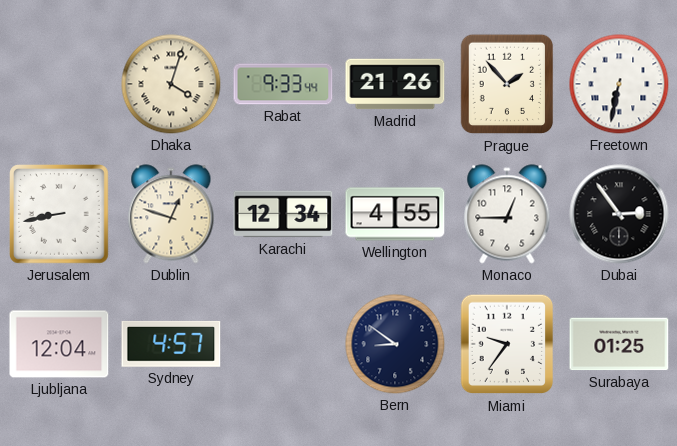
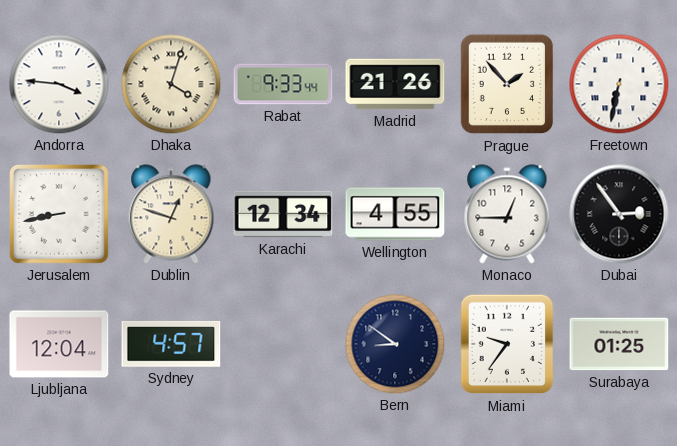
Andorra: none -> 3:46 (59, 84)
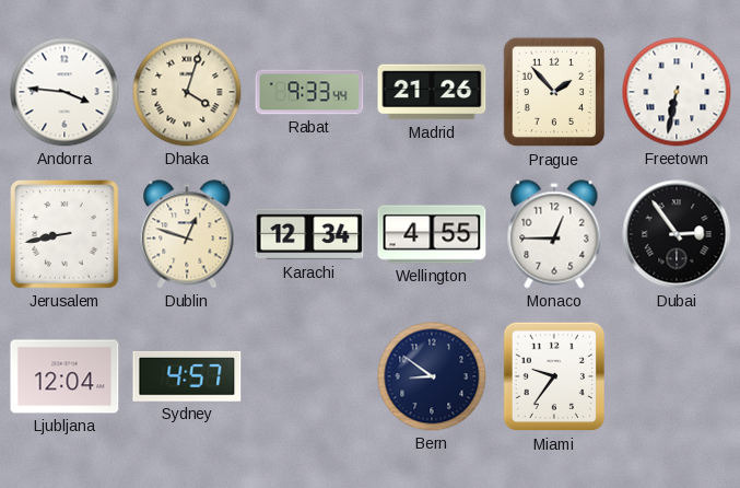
Surabaya: 01:25 -> none (619, 344)
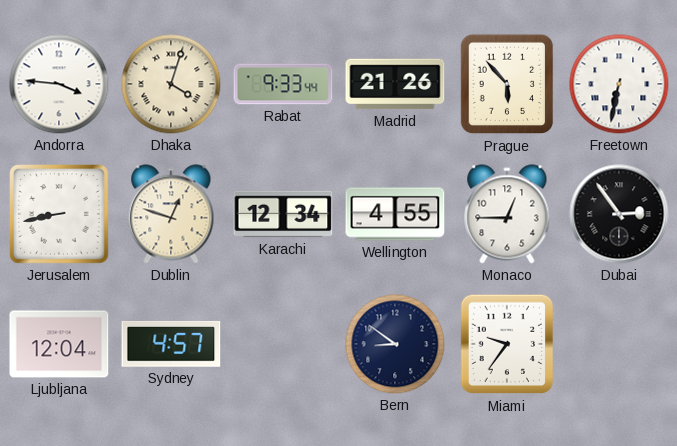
Prague: 1:53 -> 5:53 (507, 84)
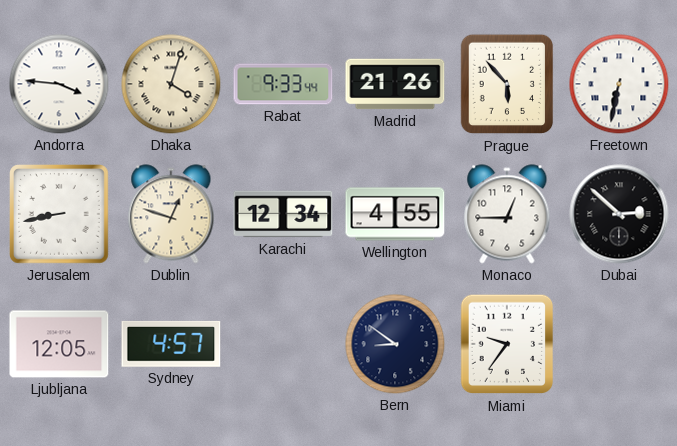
Dubai: 2:54 -> 2:52 (619, 214)
Ljubljana: 12:04 -> 12:05 (59, 344)
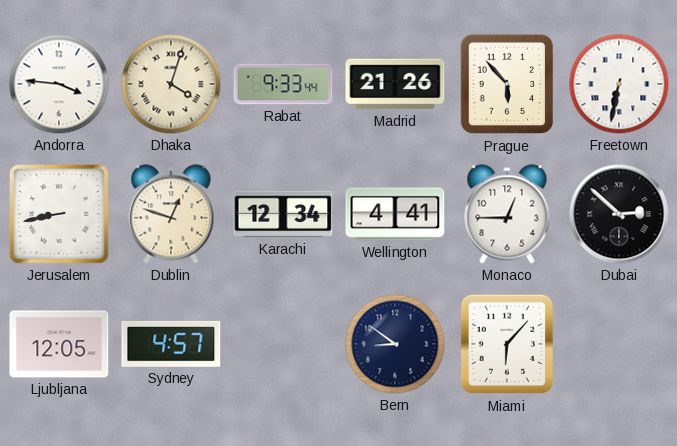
Wellington: 4:55 -> 4:41 (395, 214)
Miami: 9:36 -> 6:07 (507, 344)
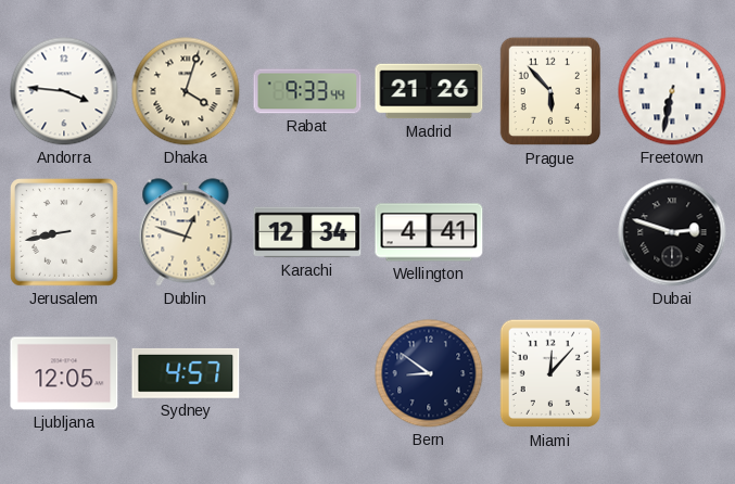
Monaco: 12:45 -> none (507, 214)
Dubai: 2:52 -> 2:48 (672, 232)
Miami: 6:07 -> 12:07 (550, 373)
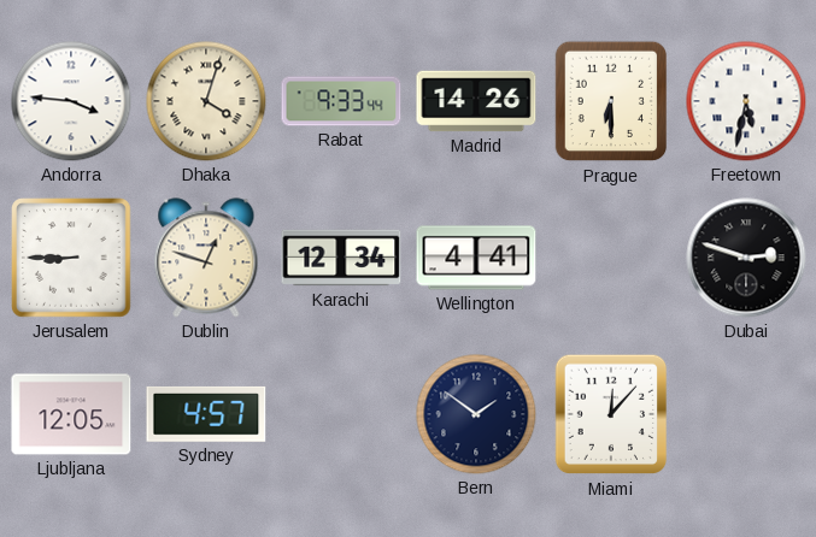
Madrid: 21:26 -> 14:26 (476, 101)
Prague: 5:53 -> 6:30 (611, 101)
Freetown: 6:32 -> 5:32 (746, 101)
Jerusalem: 8:43 -> 8:45 (72, 259)
Bern: 8:51 -> 1:51 (476, 414)
